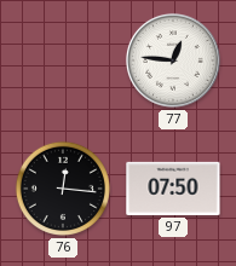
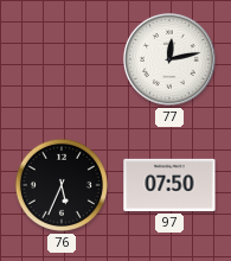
77: 12:46 -> 12:13 (169, 59)
76: 12:16 -> 5:34 (62, 185)
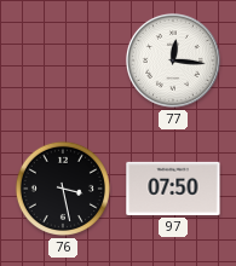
77: 12:13 -> 12:16 (173, 60)
76: 5:34 -> 3:28 (63, 189)
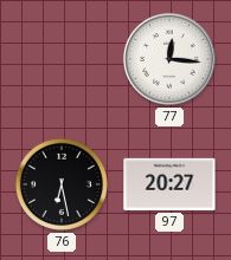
76: 3:28 -> 6:28 (62, 184)
97: 07:50 -> 20:27 (169, 184)
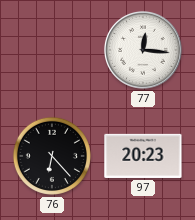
76: 6:28 -> 6:23 (52, 156)
97: 20:27 -> 20:23 (143, 156)
